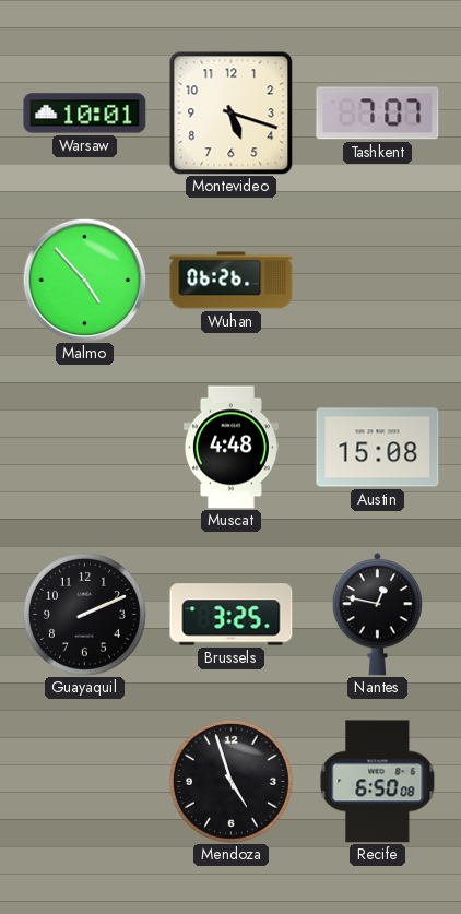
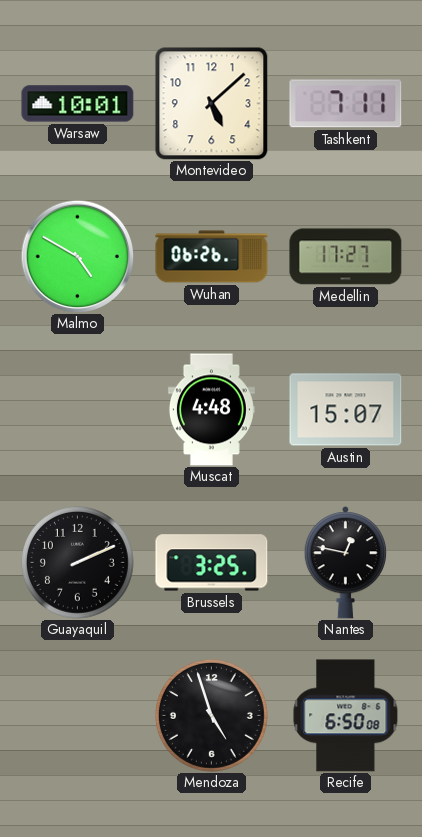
Montevideo: 5:18 -> 5:08 (212, 104)
Tashkent: 7:07 -> 7:11 (346, 104)
Malmo: 4:53 -> 4:50 (77, 256)
Medellin: none -> 17:27 (346, 257)
Austin: 15:08 -> 15:07 (346, 410)
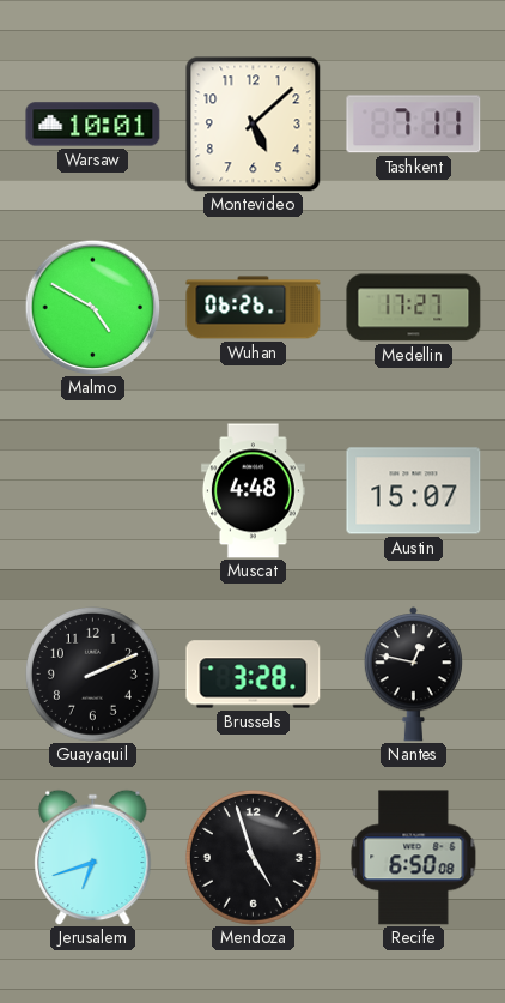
Brussels: 3:25 -> 3:28 (254, 675)
Jerusalem: none -> 6:42 (93, 857)
